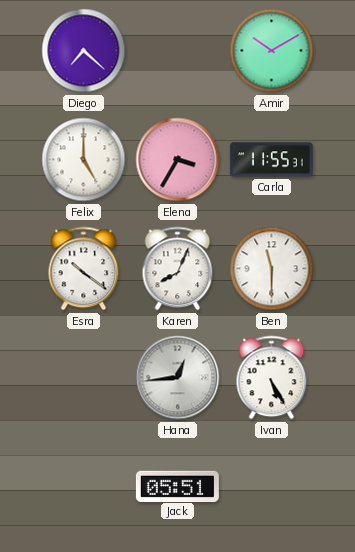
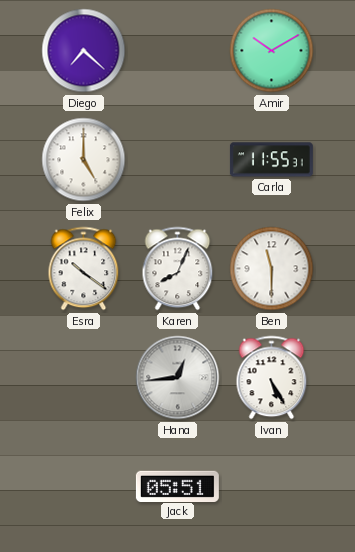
Elena: 3:35 -> none (178, 160)
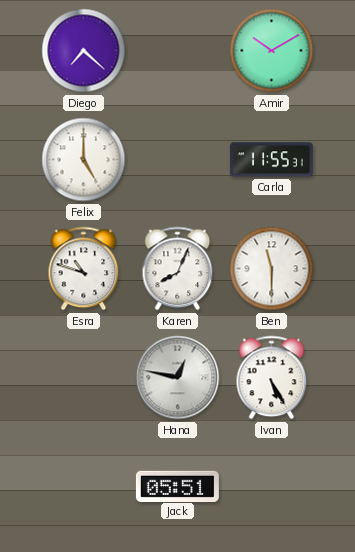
Esra: 10:21 -> 10:48 (84, 269)
Hana: 12:44 -> 12:47 (178, 378)
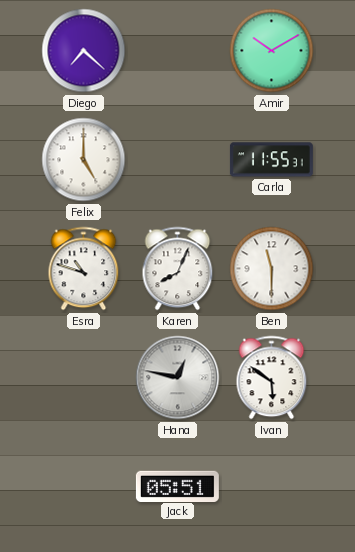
Ivan: 5:25 -> 5:51 (272, 378)
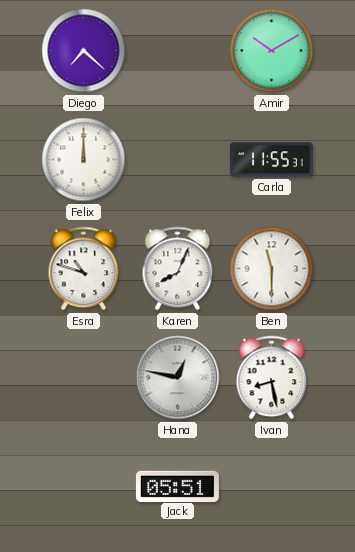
Felix: 5:00 -> 12:00 (84, 160)
Ivan: 5:51 -> 8:28 (272, 378)
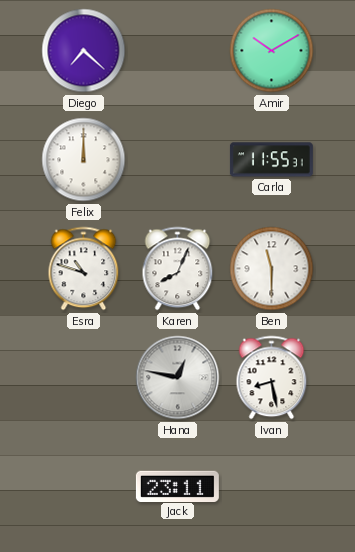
Jack: 05:51 -> 23:11 (177, 486)
